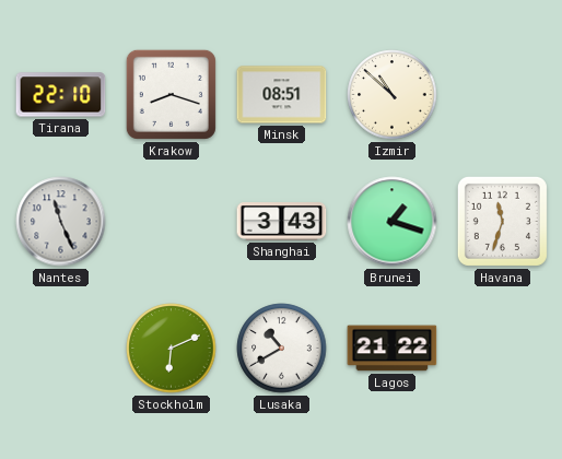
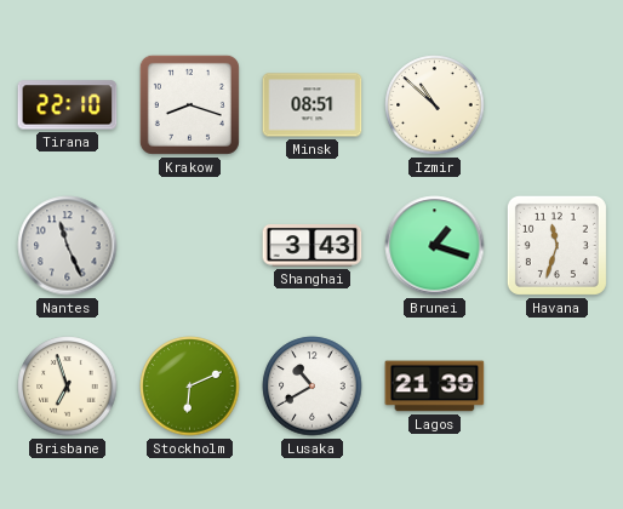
Brisbane: none -> 6:57 (68, 387)
Lagos: 21:22 -> 21:39 (435, 387)
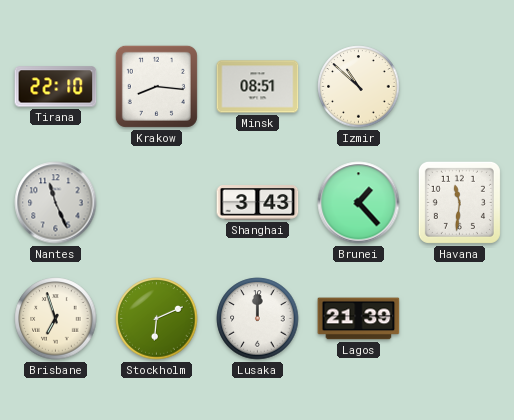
Krakow: 8:18 -> 8:16 (156, 86)
Brunei: 1:18 -> 1:23 (359, 203)
Havana: 11:33 -> 11:31 (459, 202)
Lusaka: 10:40 -> 12:00 (258, 319)
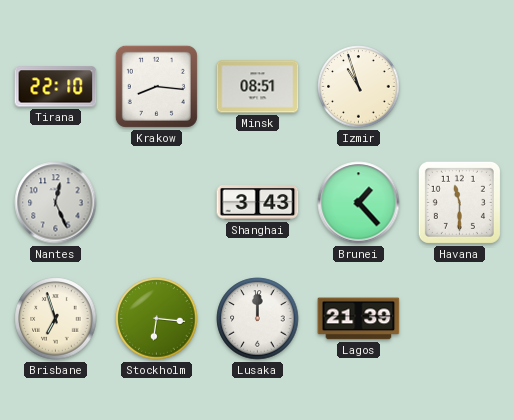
Izmir: 10:52 -> 10:57 (359, 87)
Nantes: 11:26 -> 12:26 (56, 203)
Havana: 11:31 -> 11:30 (459, 202)
Stockholm: 6:11 -> 6:16 (157, 319)
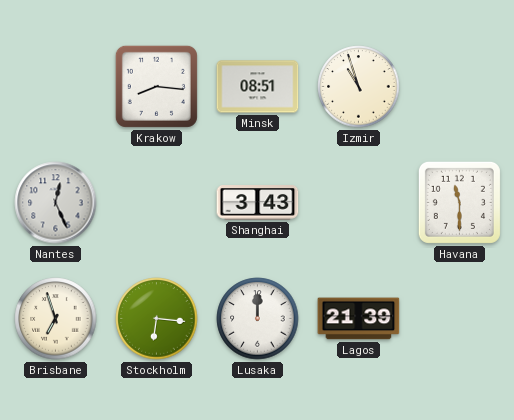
Tirana: 22:10 -> none (56, 87)
Brunei: 1:23 -> none (359, 203)
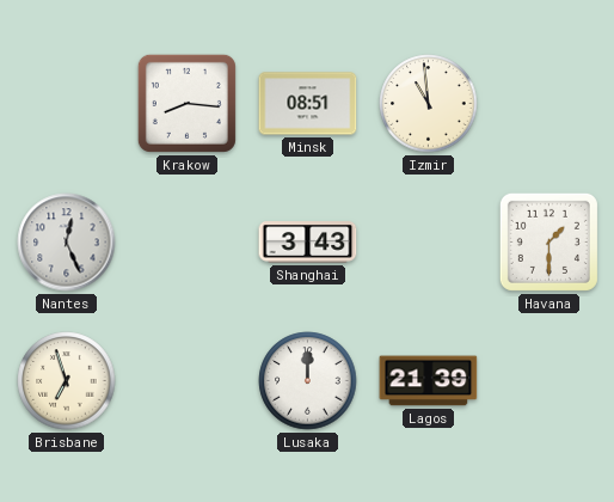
Izmir: 10:57 -> 10:59 (429, 104)
Havana: 11:30 -> 1:30 (548, 241)
Stockholm: 6:16 -> none (157, 319)
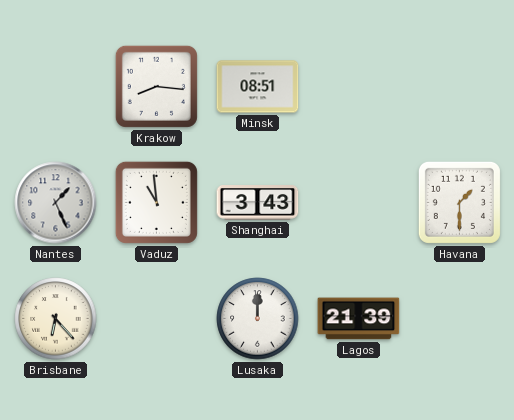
Izmir: 10:59 -> none (429, 104)
Nantes: 12:26 -> 1:26 (56, 203)
Vaduz: none -> 10:59 (156, 202)
Brisbane: 6:57 -> 6:23 (56, 319)
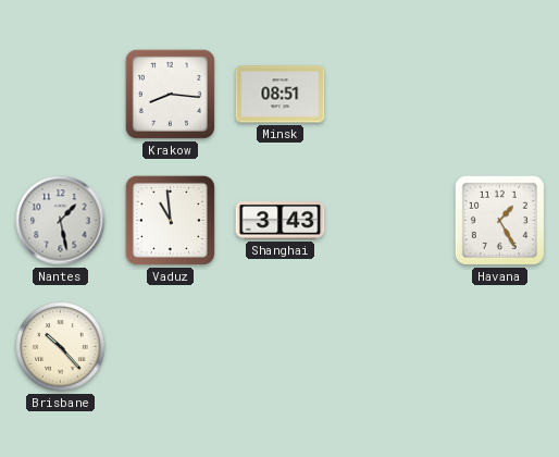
Nantes: 1:26 -> 1:28 (61, 221)
Havana: 1:30 -> 1:25 (499, 220)
Brisbane: 6:23 -> 10:23 (61, 347)
Lusaka: 12:00 -> none (258, 319)
Lagos: 21:39 -> none (359, 319)
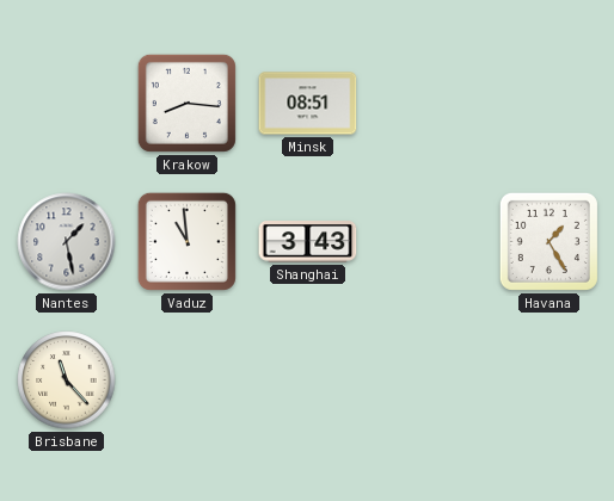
Brisbane: 10:23 -> 11:23 (67, 381)
